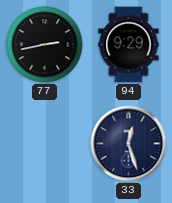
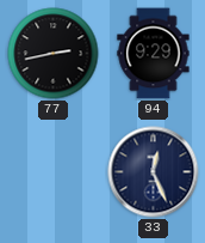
33: 12:27 -> 12:26 (154, 172)
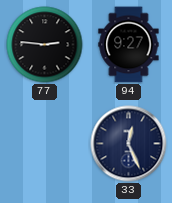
77: 2:43 -> 2:46 (45, 45)
94: 9:29 -> 9:27 (129, 45)
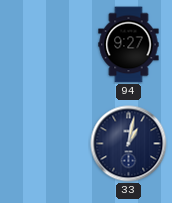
77: 2:46 -> none (45, 45)
33: 12:26 -> 1:02 (129, 144)
